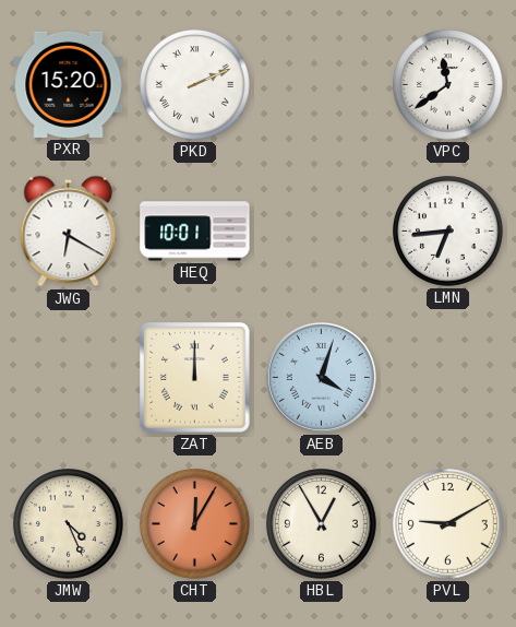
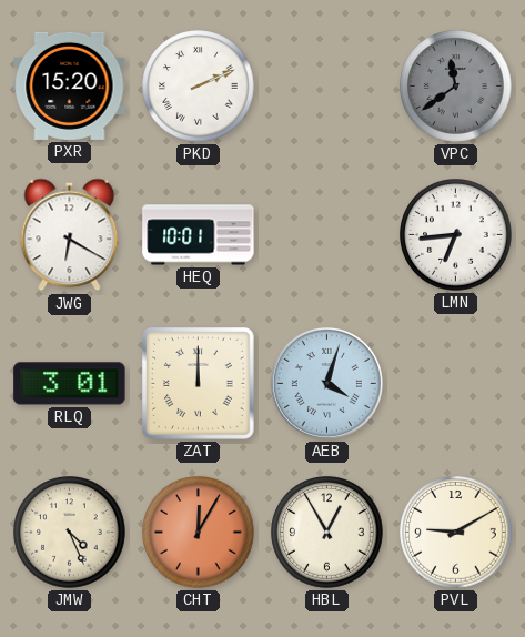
VPC dial: white -> grey (456, 87)
RLQ: none -> 3:01 (70, 384)
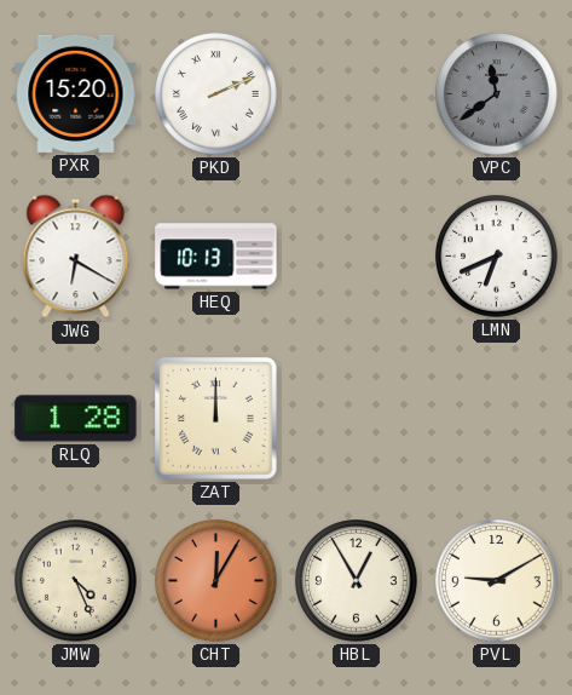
HEQ: 10:01 -> 10:13 (216, 257)
LMN: 6:44 -> 6:41 (497, 257)
RLQ: 3:01 -> 1:28 (76, 419)
AEB: 4:03 -> none (326, 383)
